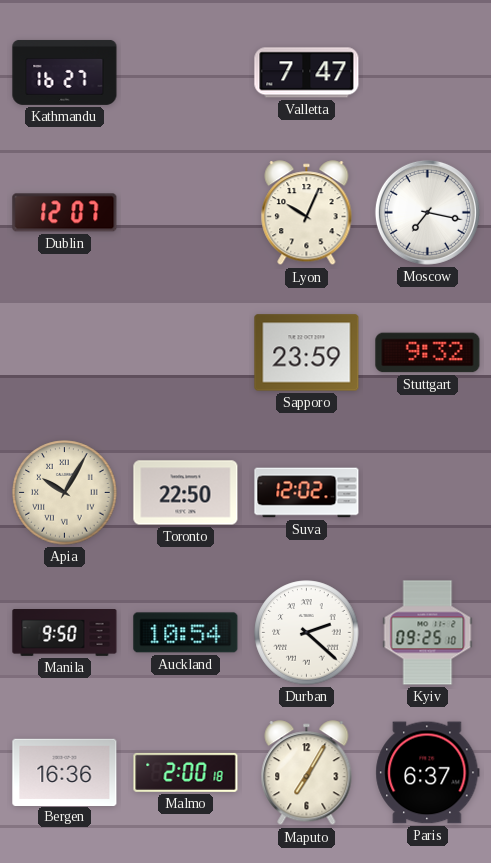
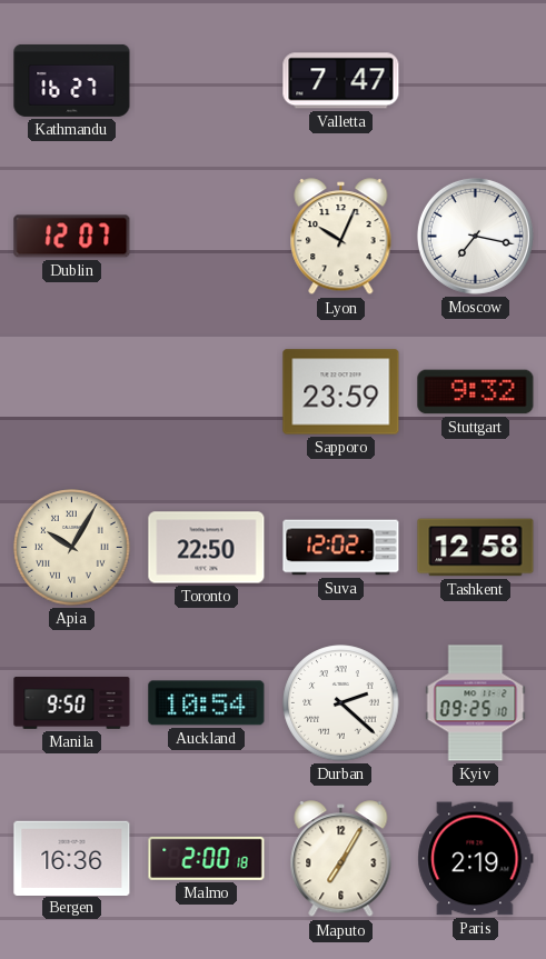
Tashkent: none -> 12:58 (476, 548)
Paris: 6:37 -> 2:19 (476, 859)
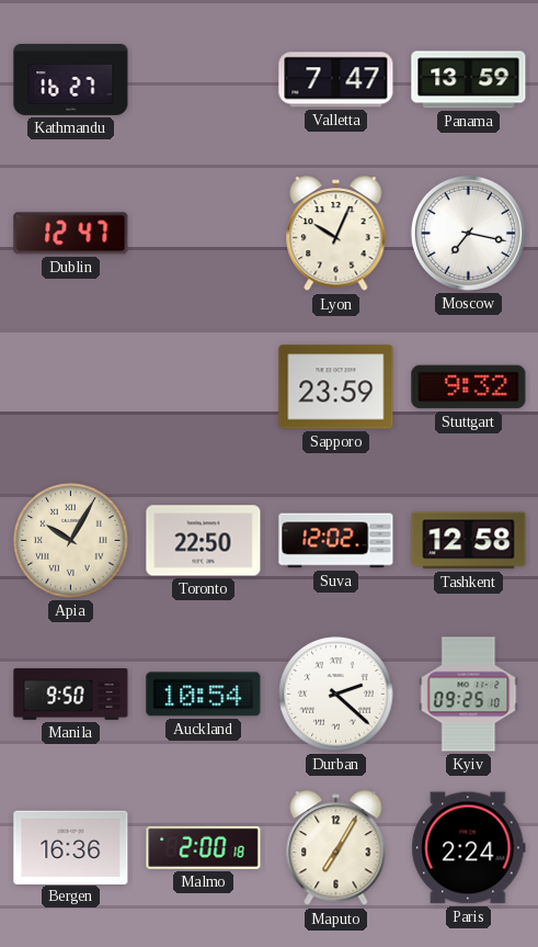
Panama: none -> 13:59 (469, 80)
Dublin: 12:07 -> 12:47 (71, 234)
Paris: 2:19 -> 2:24 (469, 848)
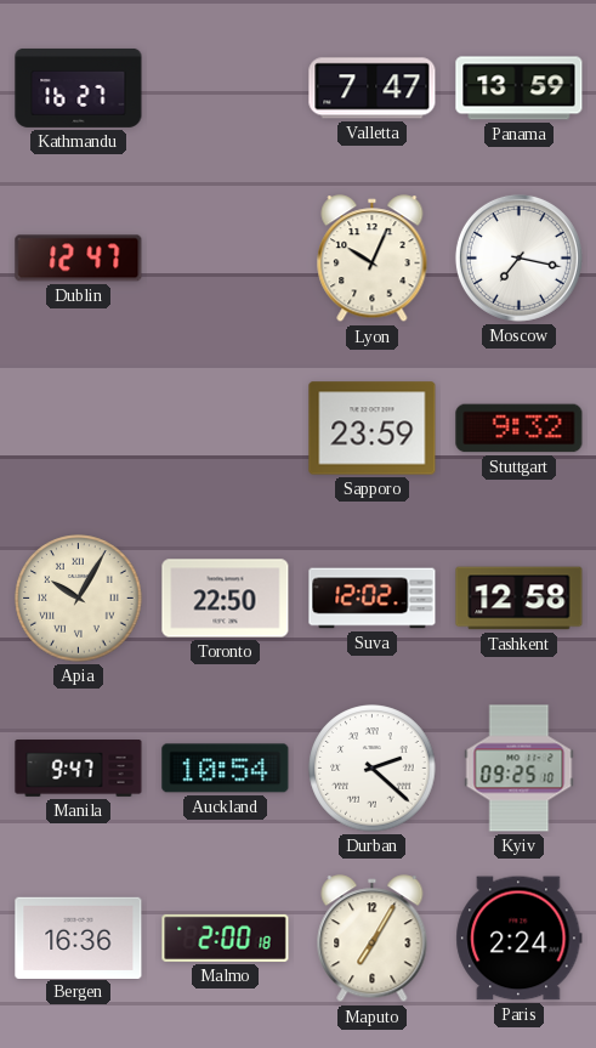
Manila: 9:50 -> 9:47 (79, 769)
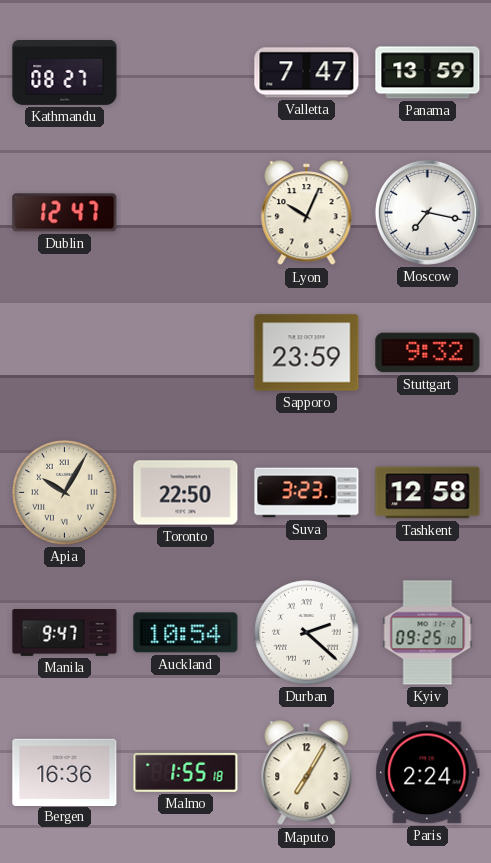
Kathmandu: 16:27 -> 08:27 (65, 72)
Suva: 12:02 -> 3:23 (307, 493)
Malmo: 2:00 -> 1:55 (186, 772)
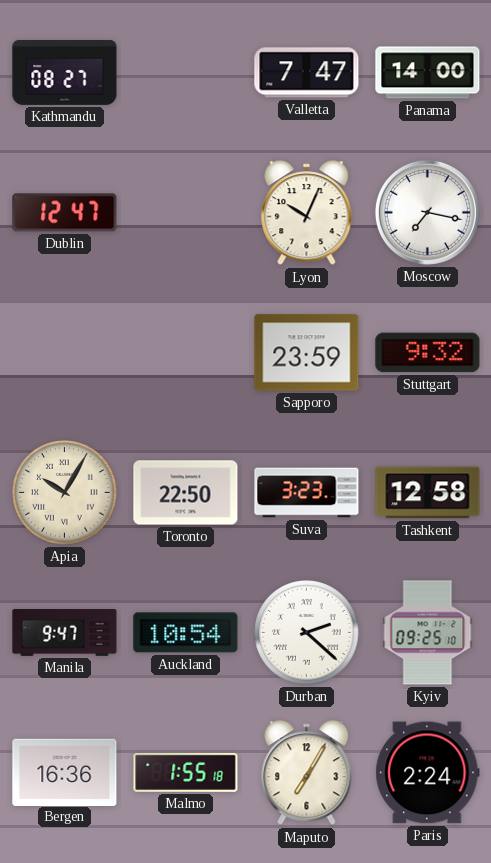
Panama: 13:59 -> 14:00 (428, 73)
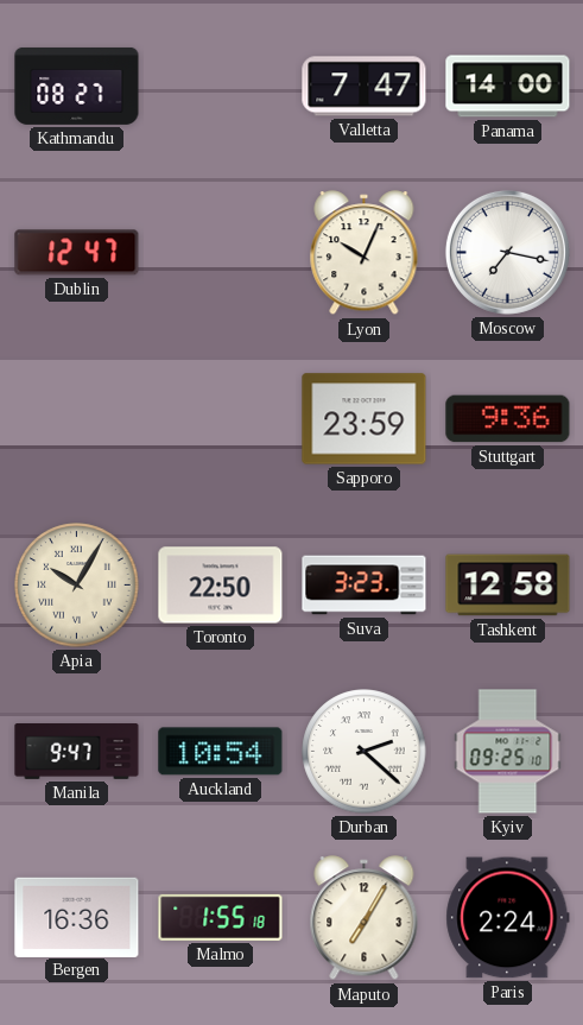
Stuttgart: 9:32 -> 9:36 (508, 419)
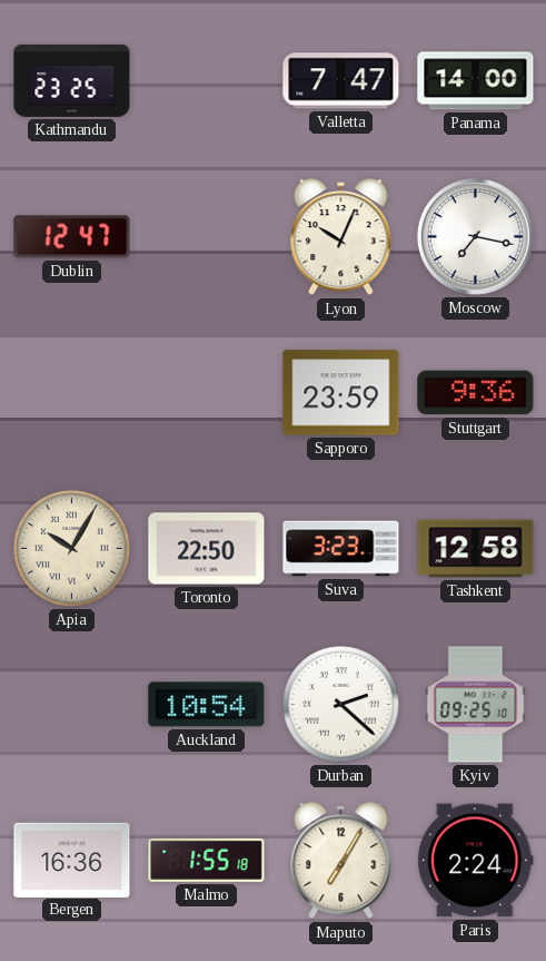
Kathmandu: 08:27 -> 23:25 (72, 80)
Manila: 9:47 -> none (77, 752)
